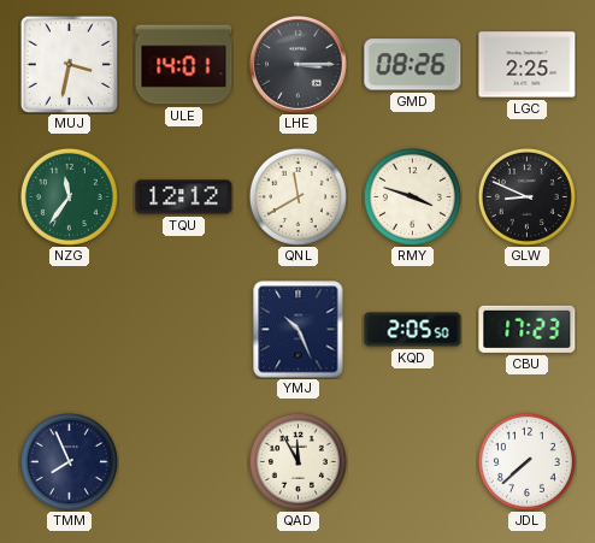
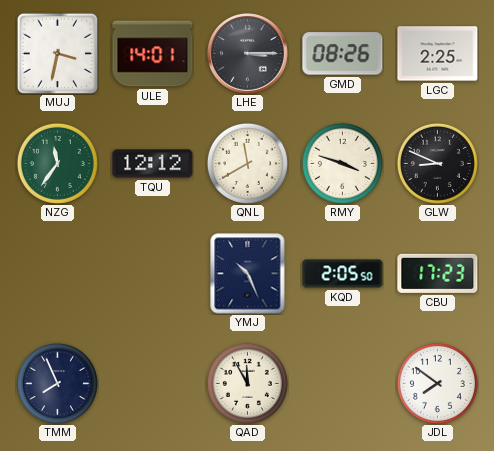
JDL: 7:38 -> 7:51 (437, 383)
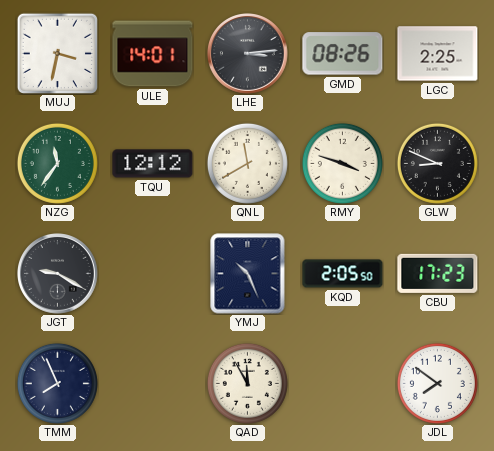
LHE: 3:15 -> 3:14 (248, 54)
JGT: none -> 9:20 (58, 274)
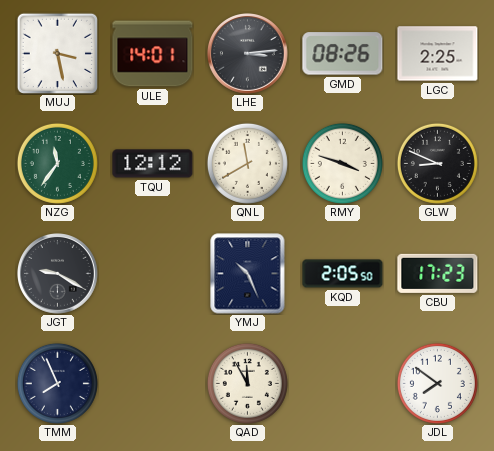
MUJ: 3:32 -> 3:28 (57, 53)
